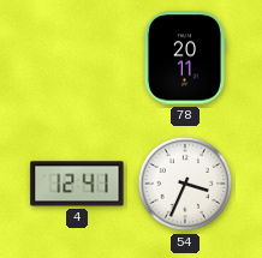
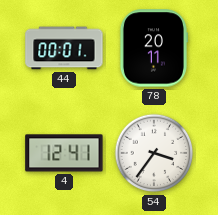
44: none -> 00:01 (64, 48)
54: 3:34 -> 3:36 (154, 153)
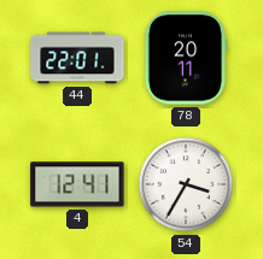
44: 00:01 -> 22:01 (77, 58)
54: 3:36 -> 3:35 (186, 184)
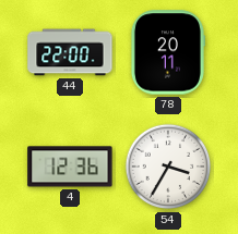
44: 22:01 -> 22:00 (70, 52)
4: 12:41 -> 12:36 (70, 167)
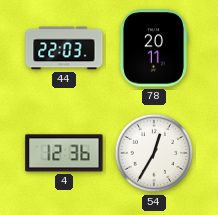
44: 22:00 -> 22:03 (64, 48)
54: 3:35 -> 12:35 (154, 153)
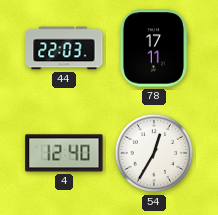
78: 20:11 -> 17:11 (153, 48)
4: 12:36 -> 12:40 (64, 153)
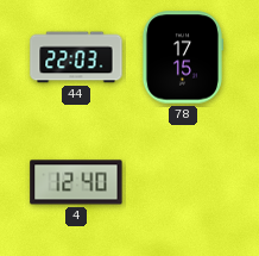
78: 17:11 -> 17:15 (182, 57)
54: 12:35 -> none (154, 153)
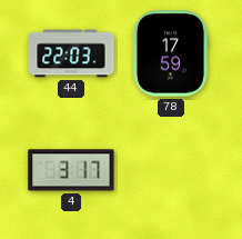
78: 17:15 -> 17:59 (170, 53)
4: 12:40 -> 3:17 (71, 170)
